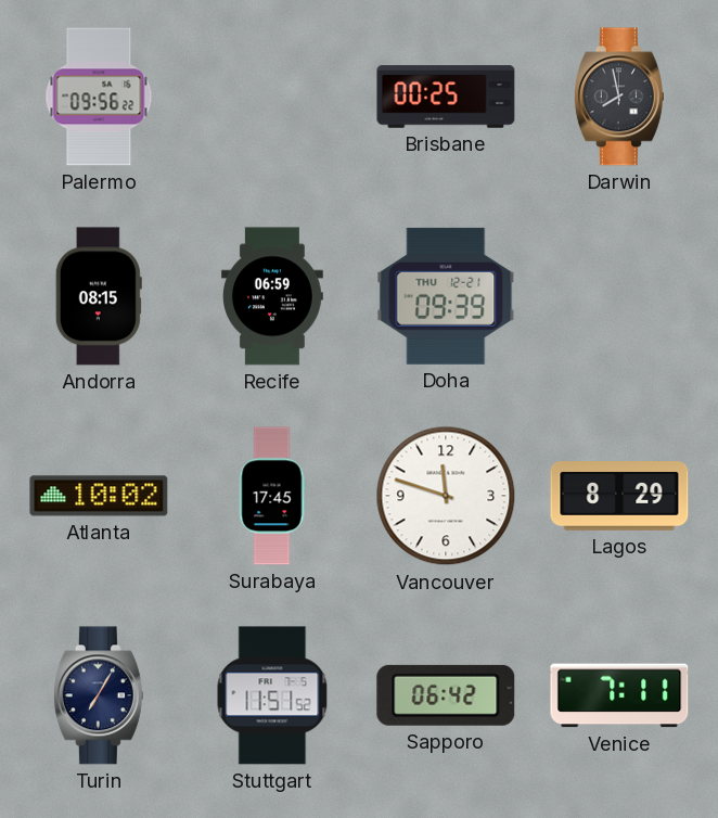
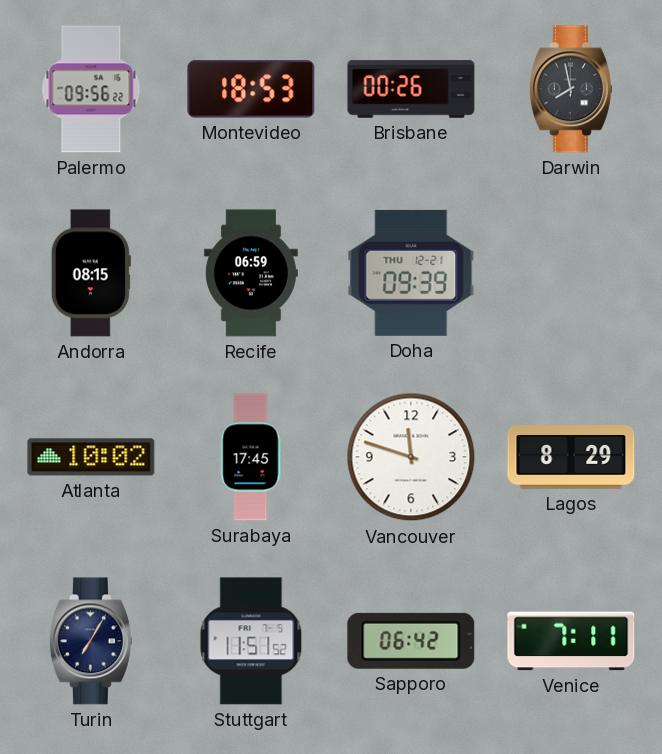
Montevideo: none -> 18:53 (251, 89)
Brisbane: 00:25 -> 00:26 (411, 89)
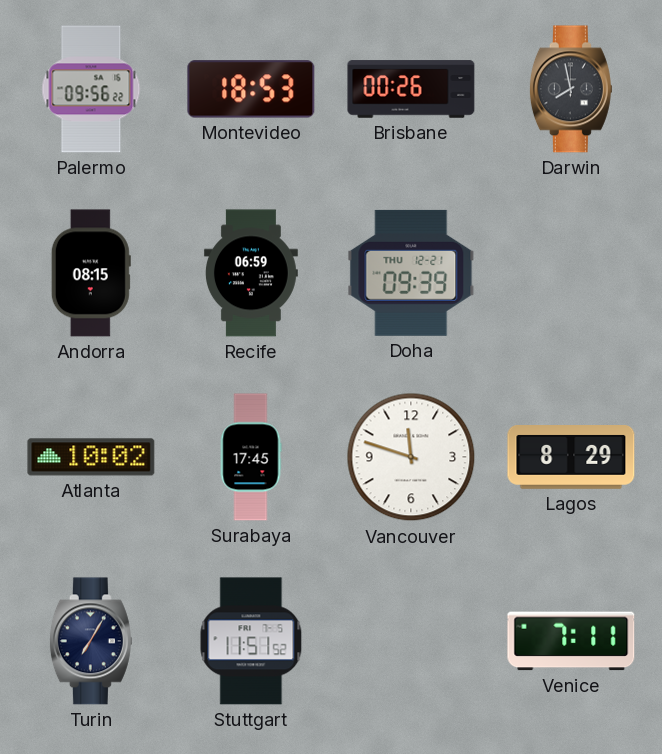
Sapporo: 06:42 -> none (411, 641)
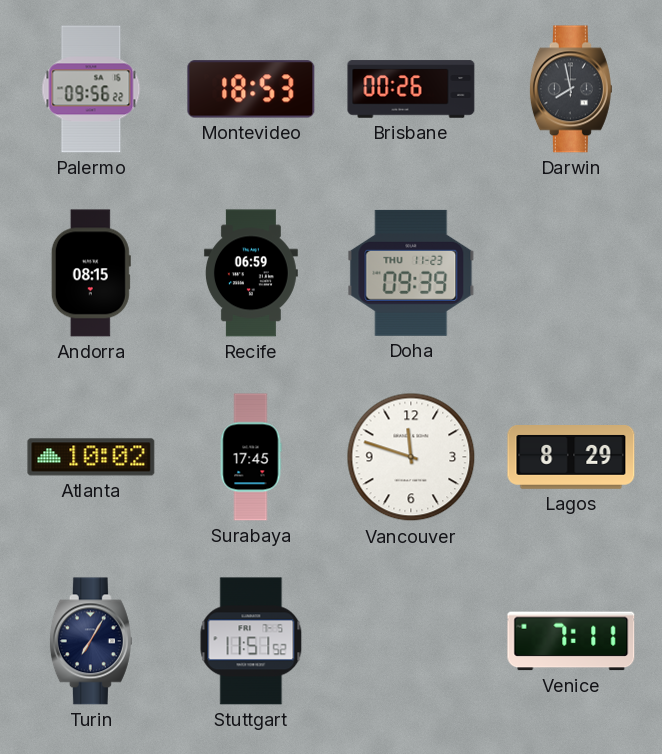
Doha date: THU 12-21 -> THU 11-23 (411, 273)
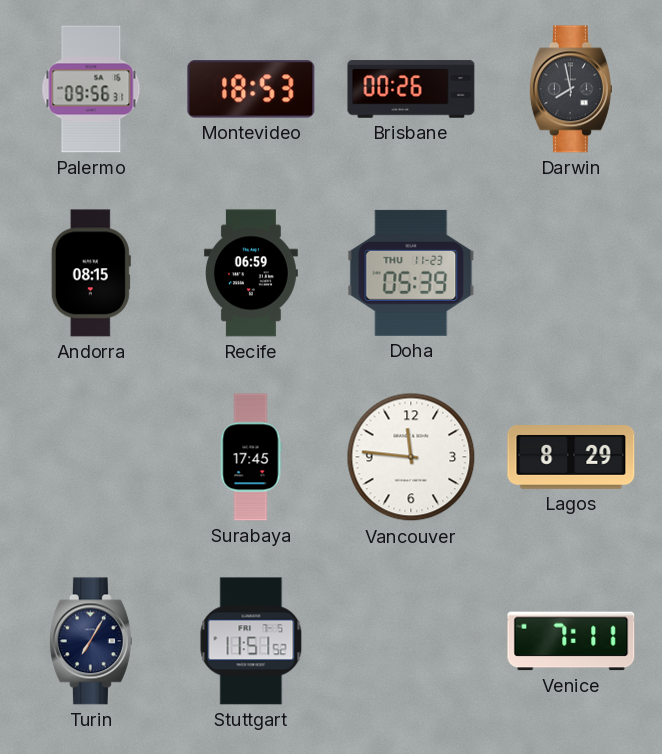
Palermo: 09:56:22 -> 09:56:31 (91, 89)
Doha: 09:39 -> 05:39 (411, 273)
Atlanta: 10:02 -> none (91, 457)
Vancouver: 11:48 -> 11:46 (411, 457)
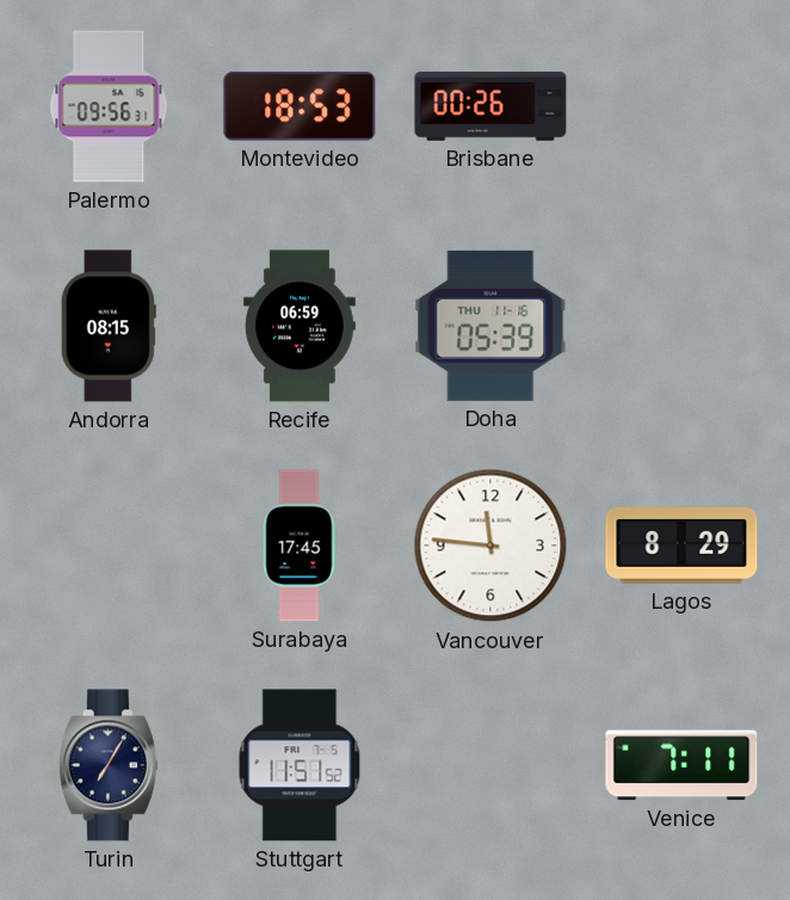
Darwin: 7:58 -> none (571, 89)
Doha date: THU 11-23 -> THU 11-16 (490, 326)
